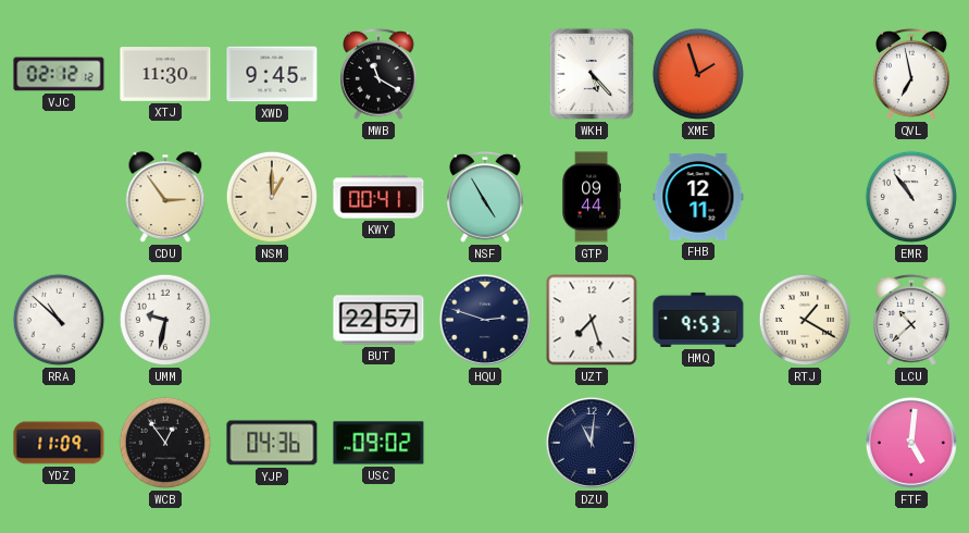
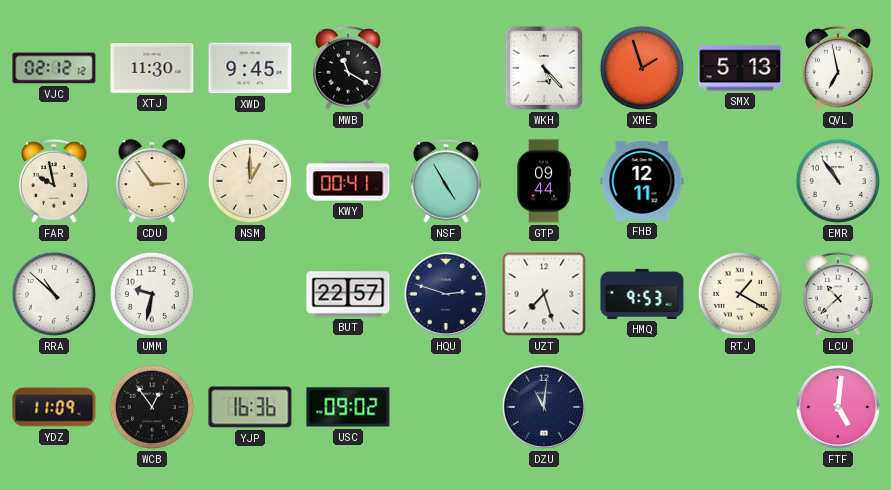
SMX: none -> 5:13 (740, 68)
FAR: none -> 9:58 (55, 181)
YJP: 04:36 -> 16:36 (250, 407)
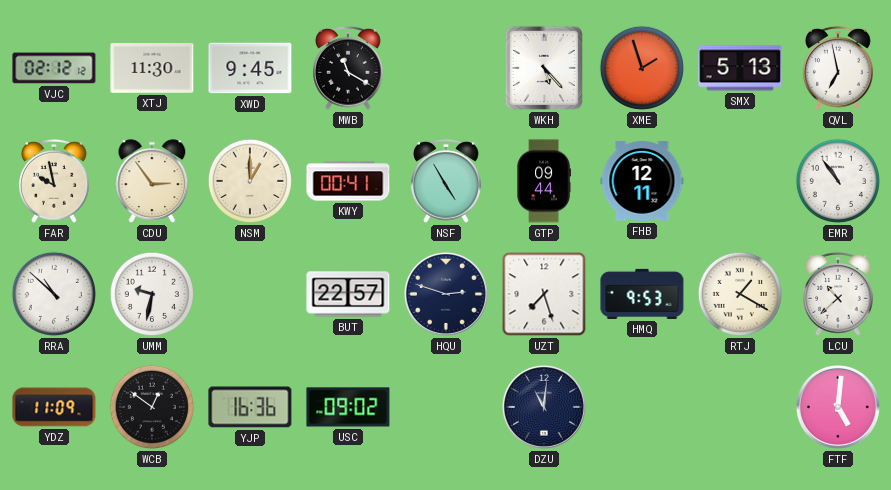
WCB: 12:54 -> 12:51 (152, 407)
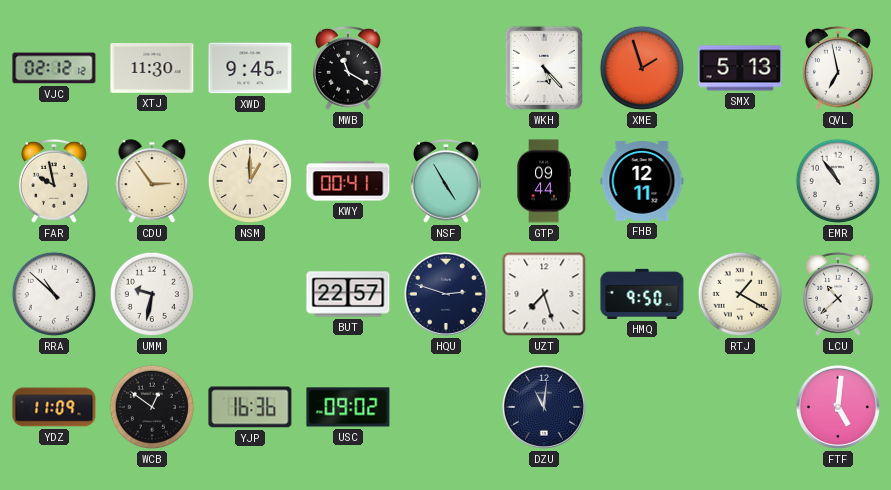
HMQ: 9:53 -> 9:50 (642, 294)
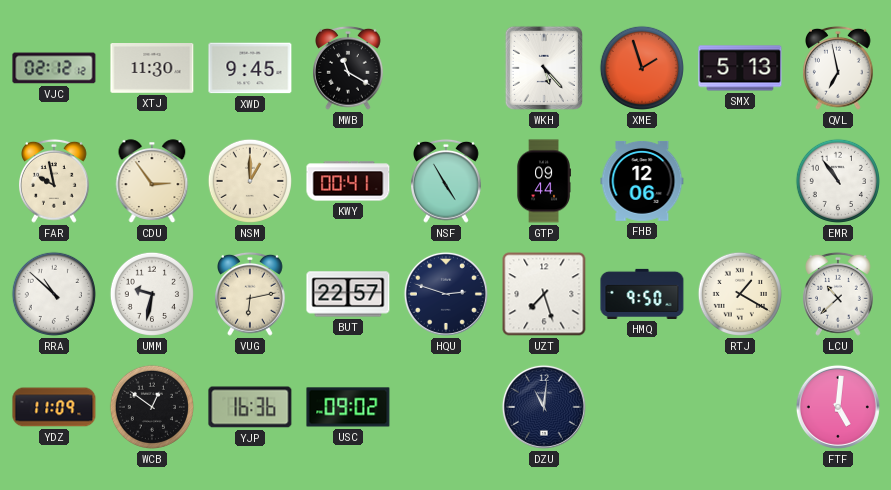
FHB: 12:11 -> 12:06 (642, 181)
VUG: none -> 6:13 (251, 294)
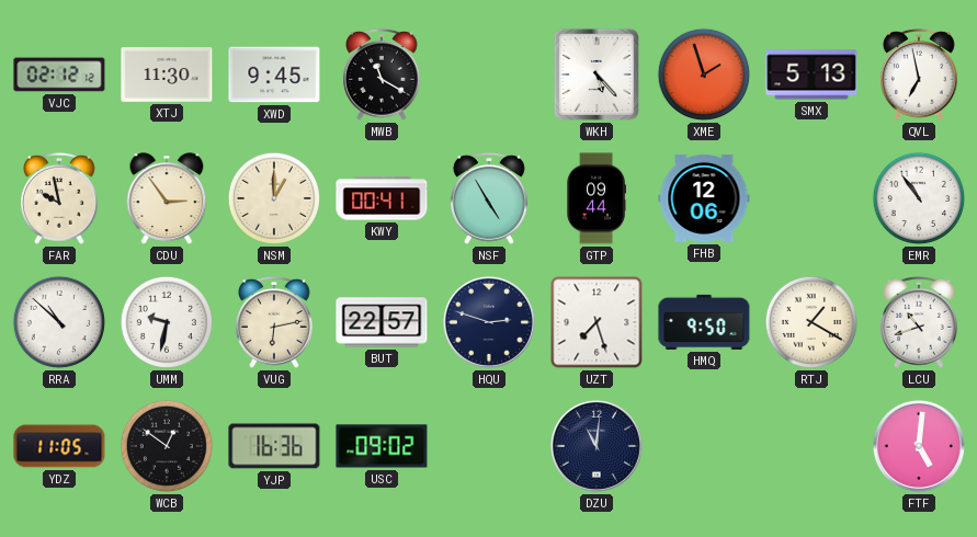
LCU: 10:38 -> 10:42 (920, 322)
YDZ: 11:09 -> 11:05 (59, 446)
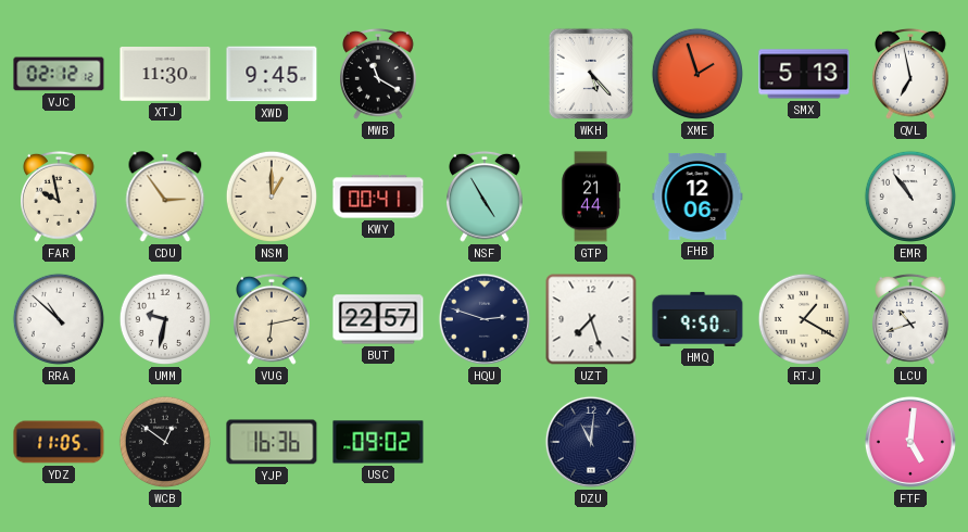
GTP: 09:44 -> 21:44 (591, 197)
